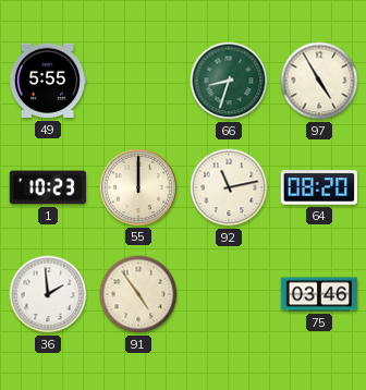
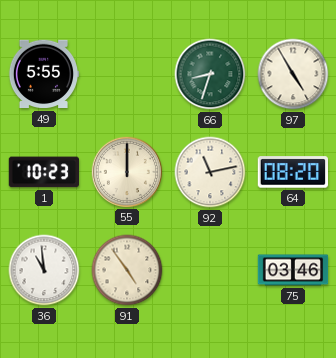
36: 1:59 -> 10:59 (44, 270)
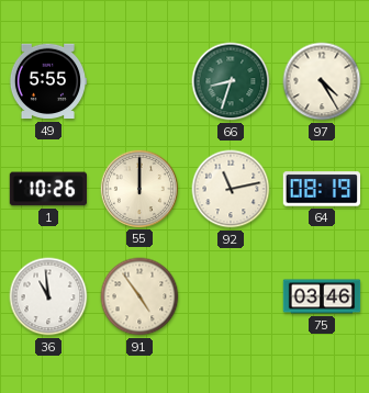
97: 4:55 -> 4:25 (322, 81)
1: 10:23 -> 10:26 (47, 189)
64: 08:20 -> 08:19 (322, 189)
